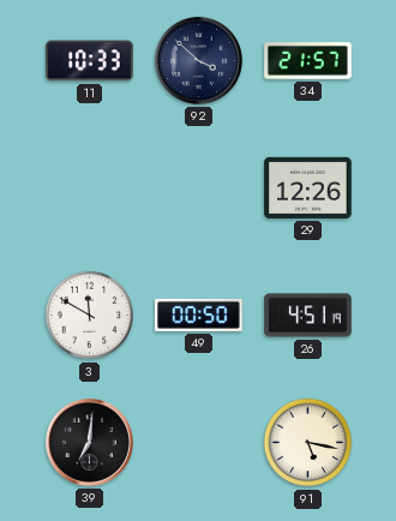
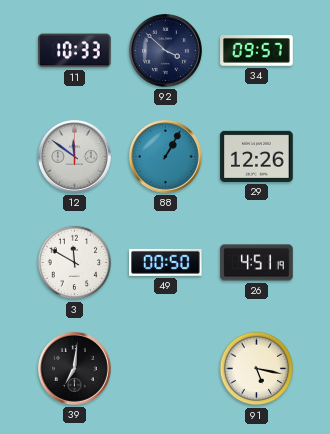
34: 21:57 -> 09:57 (257, 51)
12: none -> 11:51 (74, 156)
88: none -> 1:05 (165, 156)
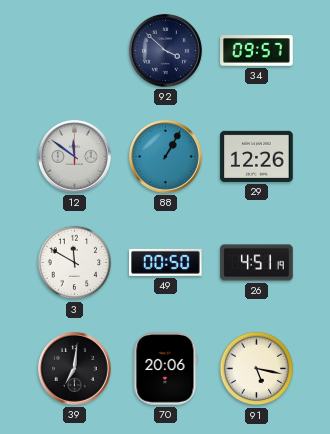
11: 10:33 -> none (75, 51)
70: none -> 20:06 (166, 369)
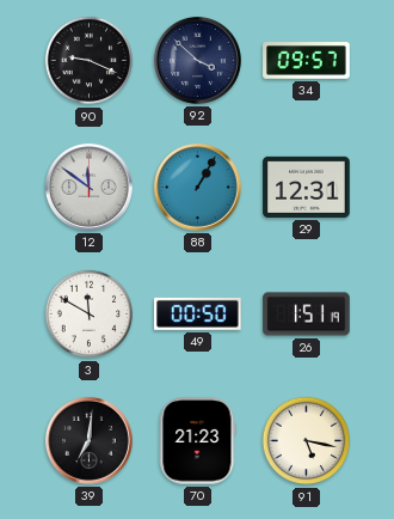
90: none -> 9:19 (90, 61)
29: 12:26 -> 12:31 (307, 187)
26: 4:51 -> 1:51 (307, 315)
70: 20:06 -> 21:23 (198, 441)
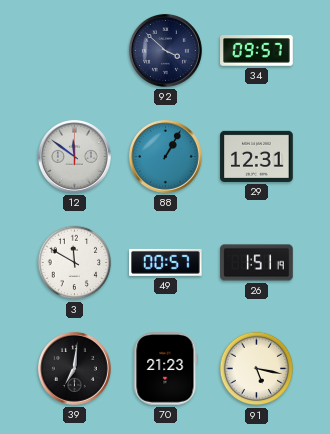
90: 9:19 -> none (90, 61)
49: 00:50 -> 00:57 (166, 262)
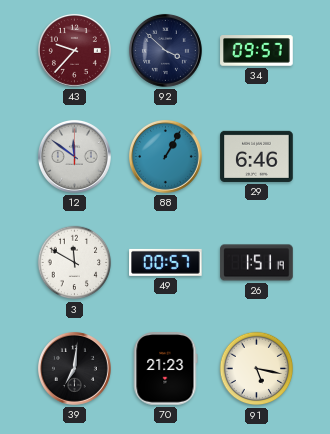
43: none -> 9:37 (74, 50)
29: 12:31 -> 6:46 (257, 156)
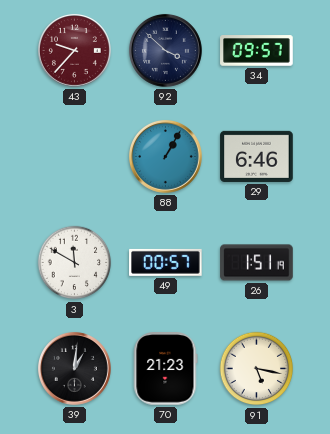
12: 11:51 -> none (74, 156)
39: 7:01 -> 1:01 (74, 368)
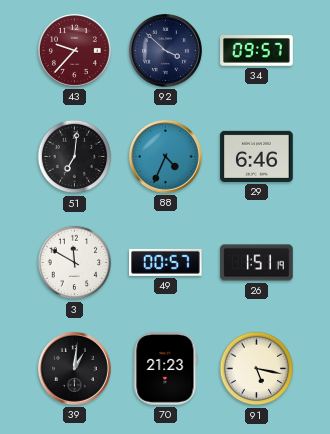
51: none -> 7:01 (75, 157)
88: 1:05 -> 4:34 (165, 156)
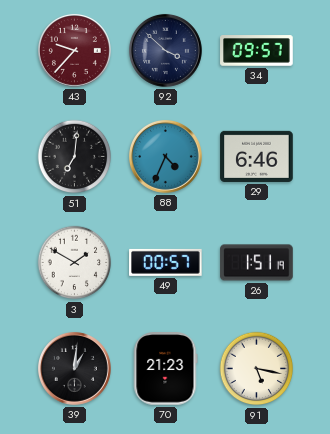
3: 11:50 -> 1:50 (75, 263)
